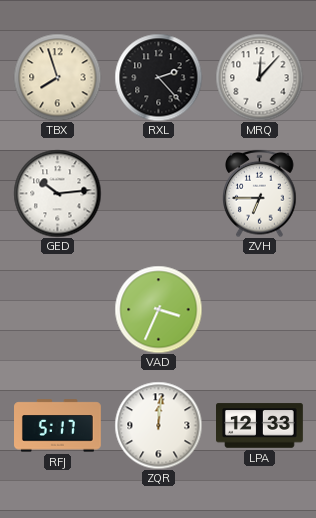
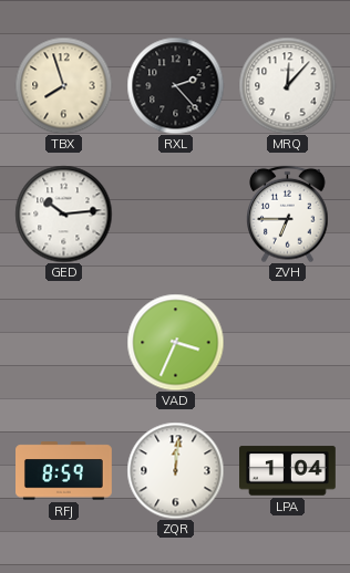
RFJ: 5:17 -> 8:59 (64, 471)
LPA: 12:33 -> 1:04 (288, 471)
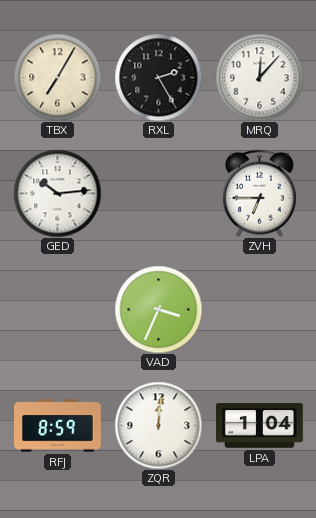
TBX: 7:57 -> 7:05 (57, 77)
RXL: 2:23 -> 2:25 (158, 77)
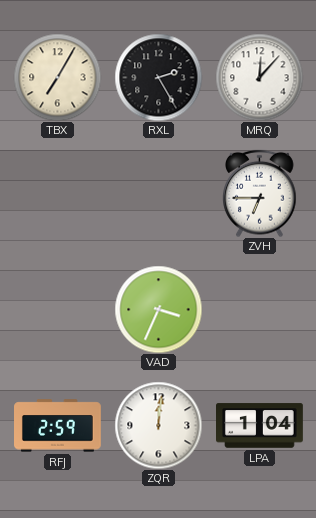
GED: 10:14 -> none (57, 193)
RFJ: 8:59 -> 2:59 (58, 426)
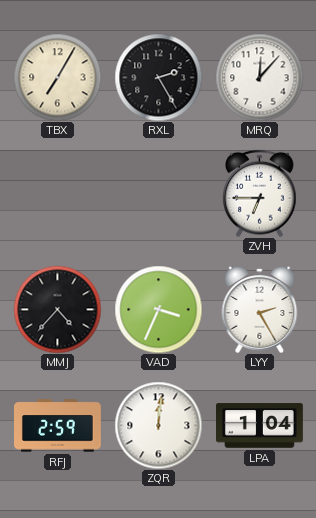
MMJ: none -> 4:37 (57, 309)
LYY: none -> 2:25 (260, 309)
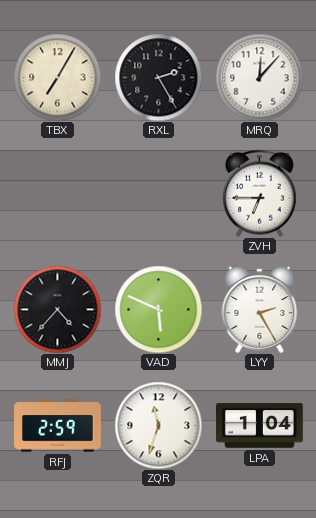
VAD: 3:34 -> 5:49 (158, 309)
ZQR: 12:01 -> 11:33 (158, 425)
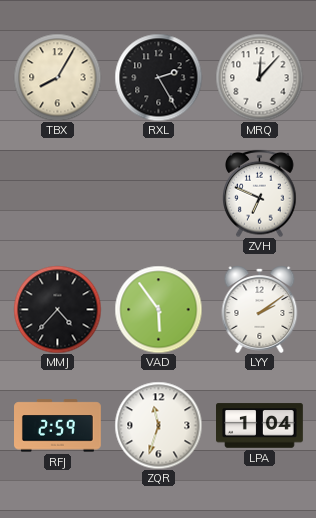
TBX: 7:05 -> 8:05 (57, 77)
ZVH: 6:45 -> 6:49 (260, 193)
VAD: 5:49 -> 5:54 (158, 309)
LYY: 2:25 -> 2:09 (260, 309)
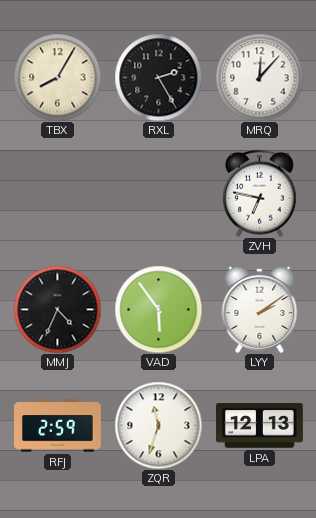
ZVH: 6:49 -> 6:47 (260, 193)
MMJ: 4:37 -> 4:34 (57, 309)
LPA: 1:04 -> 12:13 (260, 426)
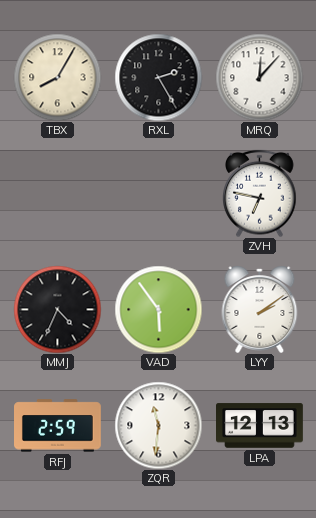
ZQR: 11:33 -> 11:31 (158, 425)
